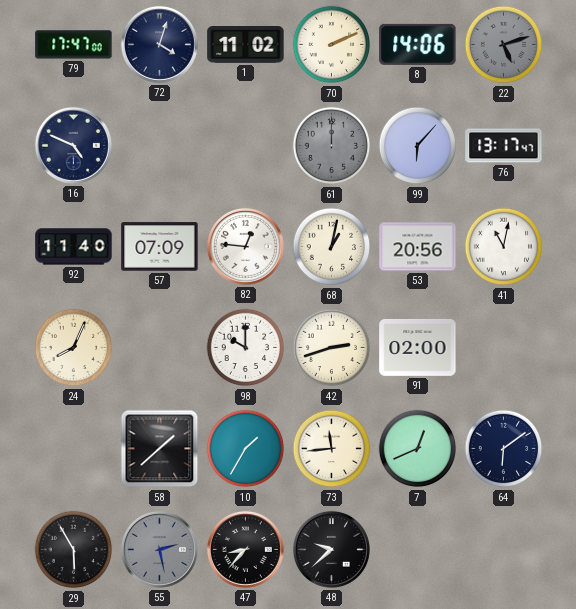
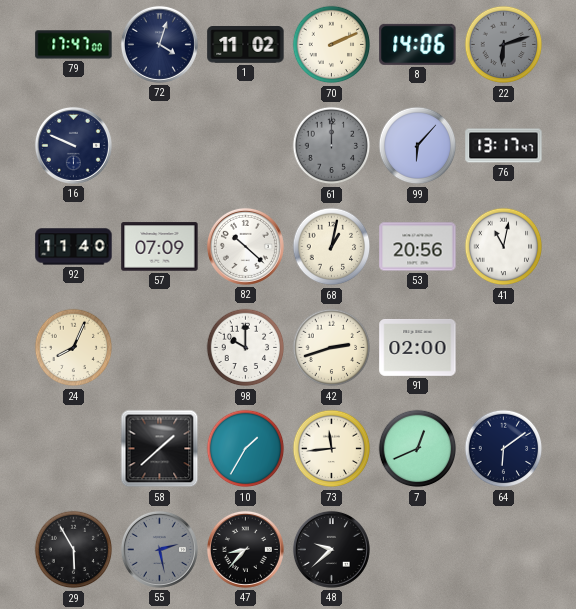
22: 5:12 -> 6:12 (504, 45)
16: 4:49 -> 9:49 (73, 145)
82: 12:46 -> 10:22 (245, 246)
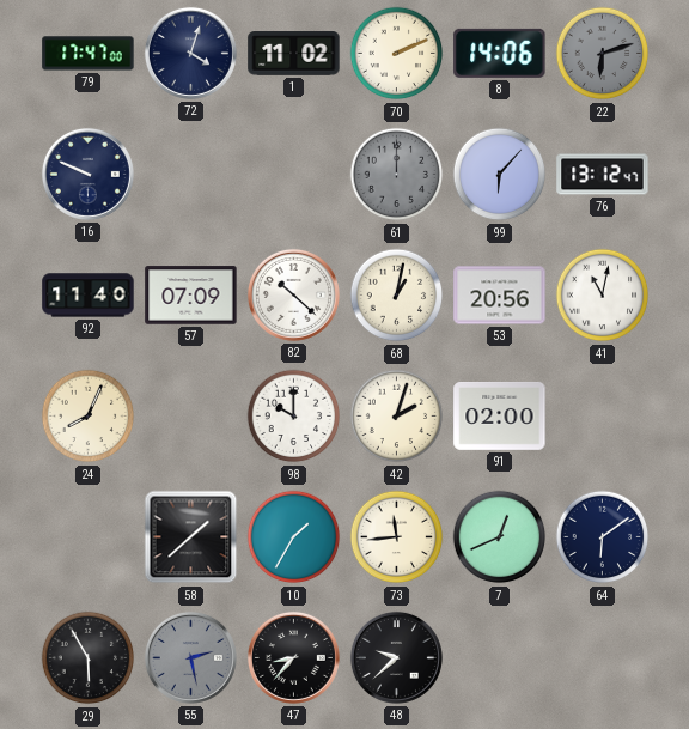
76: 13:17 -> 13:12 (603, 175)
42: 2:42 -> 2:03 (397, 417)
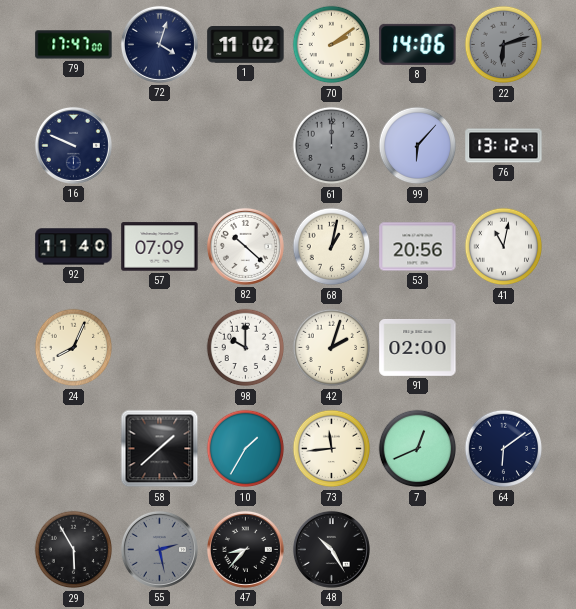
70: 2:11 -> 2:09 (332, 45)
48: 9:38 -> 10:25 (331, 549)
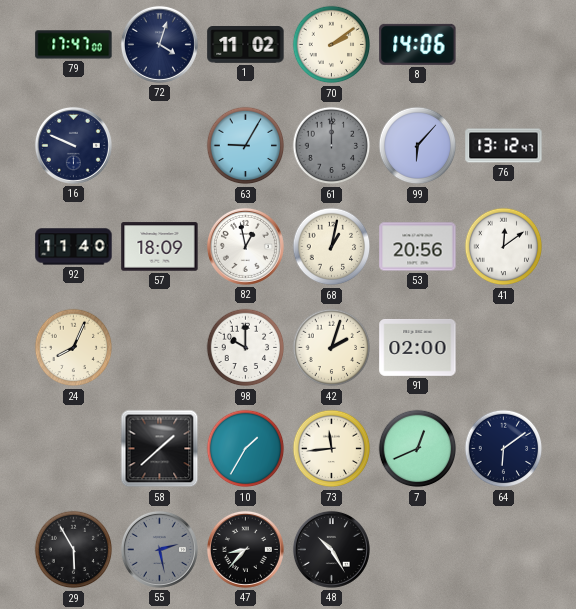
22: 6:12 -> none (504, 45)
63: none -> 9:05 (246, 146)
57: 07:09 -> 18:09 (160, 247)
82: 10:22 -> 12:58 (245, 246)
41: 11:02 -> 12:09 (504, 247)
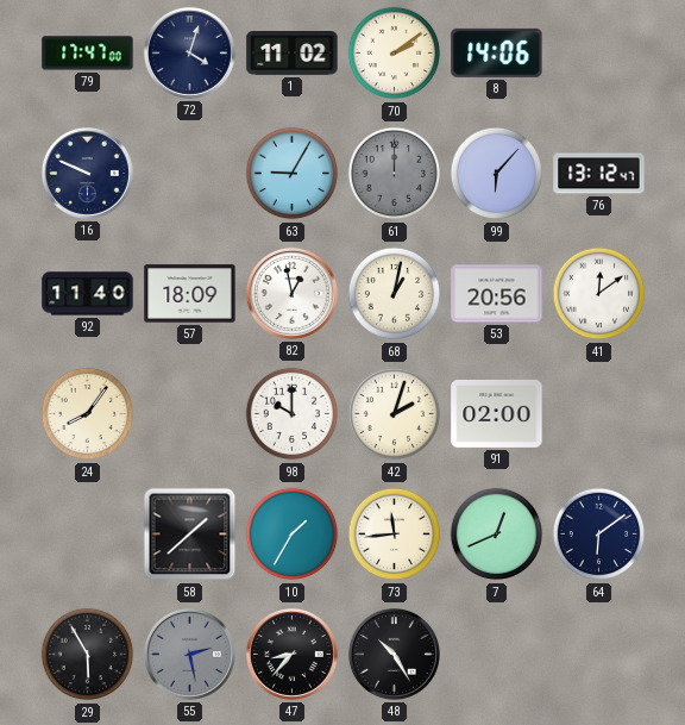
24: 8:04 -> 8:06 (88, 414)
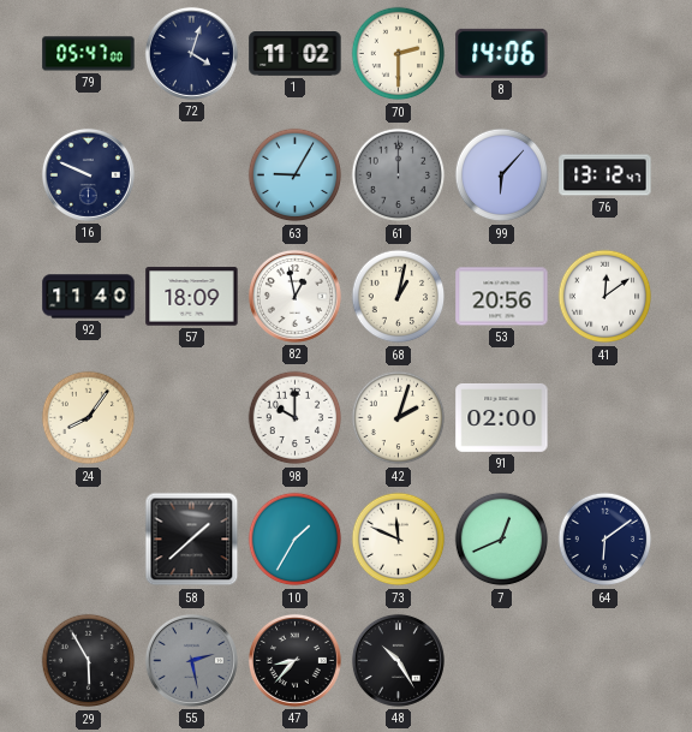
79: 17:47 -> 05:47 (89, 54)
70: 2:09 -> 2:30 (399, 54)
73: 11:44 -> 11:49 (399, 540)
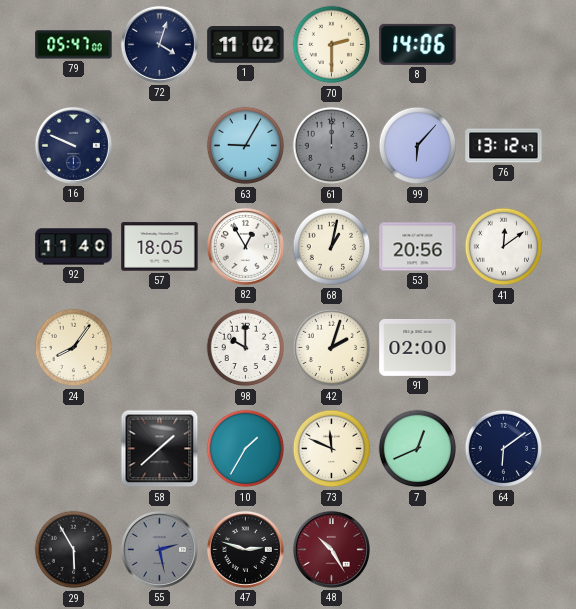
57: 18:09 -> 18:05 (160, 247)
82: 12:58 -> 12:55 (245, 246)
47: 8:37 -> 2:48 (245, 549)
48 dial: black -> burgundy (331, 549)
